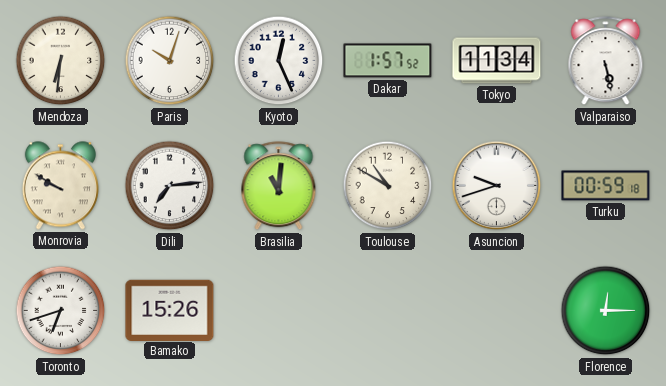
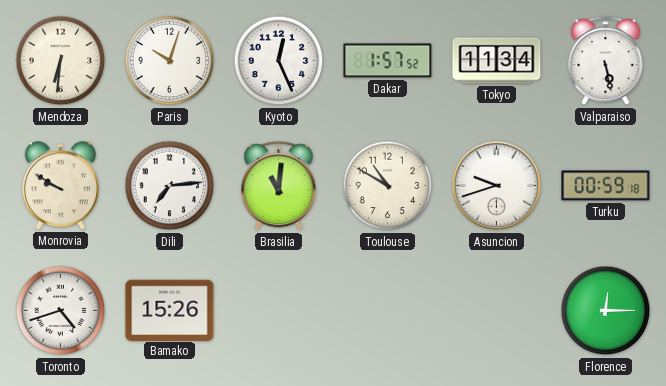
Toronto: 6:42 -> 4:42 (61, 311)
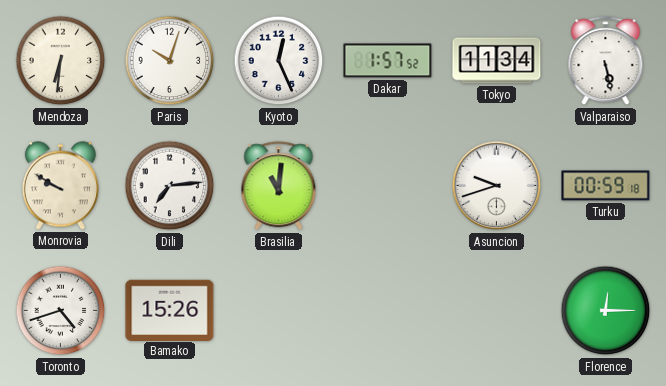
Toulouse: 10:50 -> none (388, 186)
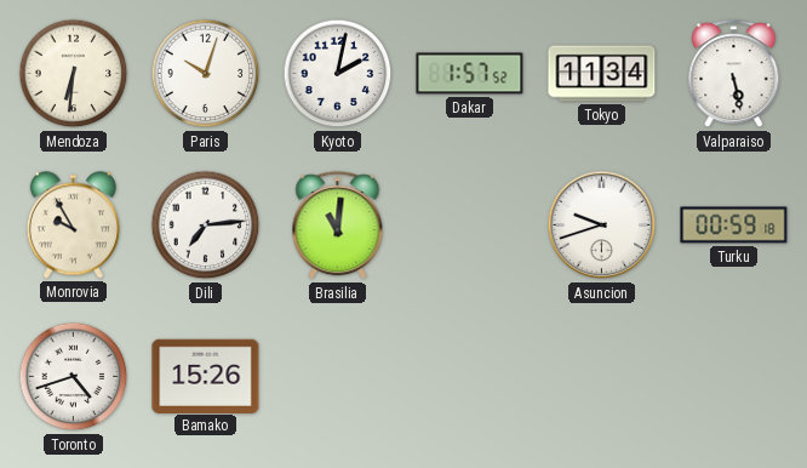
Kyoto: 12:26 -> 2:02 (338, 74)
Monrovia: 9:50 -> 9:55 (73, 226)
Florence: 12:15 -> none (606, 311)
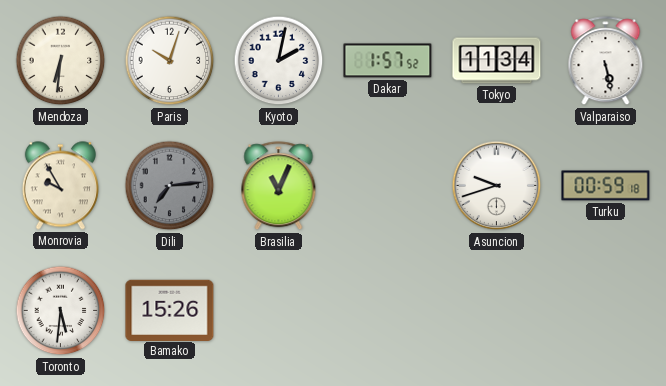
Dili dial: white -> grey (170, 186)
Brasilia: 11:01 -> 11:04 (279, 186)
Toronto: 4:42 -> 5:31 (61, 311)
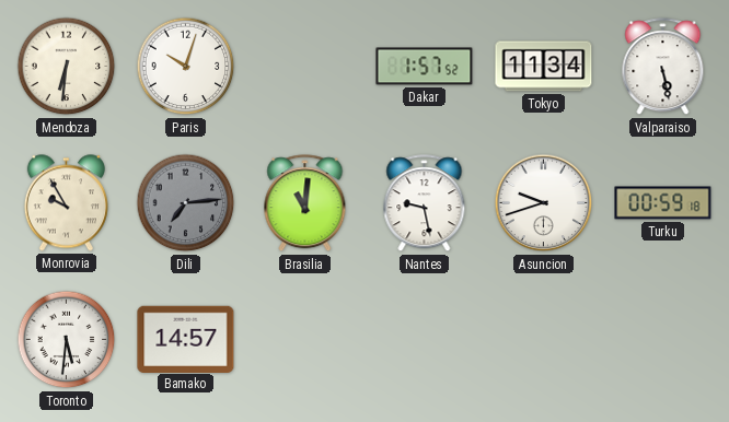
Kyoto: 2:02 -> none (279, 61)
Brasilia: 11:04 -> 11:01 (305, 203)
Nantes: none -> 9:28 (425, 203)
Bamako: 15:26 -> 14:57 (186, 339)
